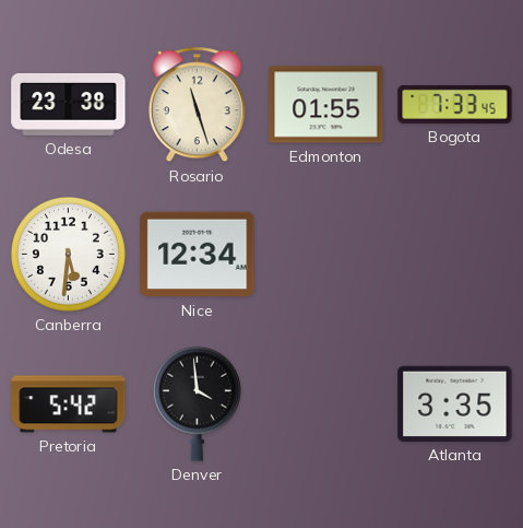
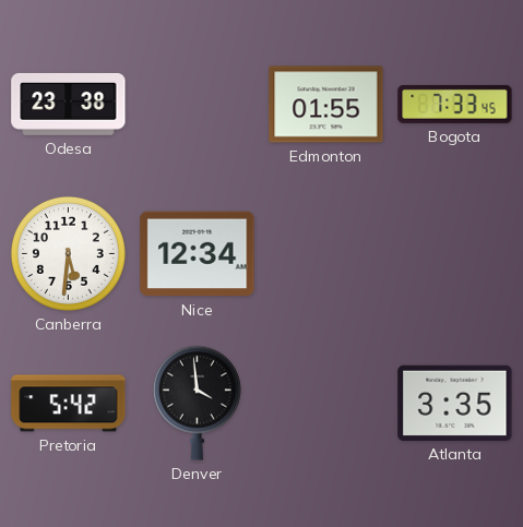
Rosario: 11:27 -> none (197, 105)
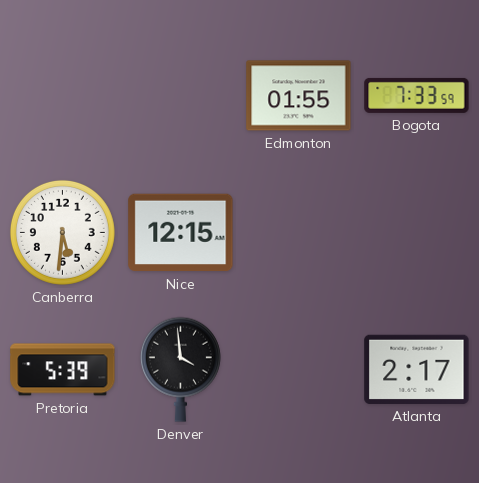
Odesa: 23:38 -> none (69, 104)
Bogota: 7:33:45 -> 7:33:59 (417, 95)
Nice: 12:34 -> 12:15 (181, 233)
Pretoria: 5:42 -> 5:39 (63, 370)
Atlanta: 3:35 -> 2:17 (417, 369)
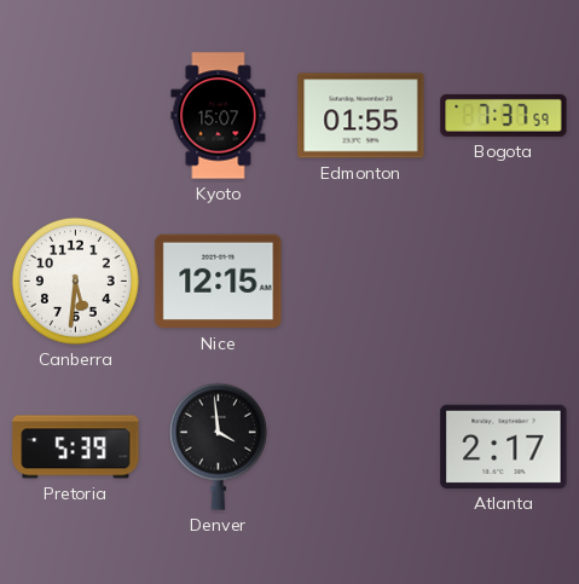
Kyoto: none -> 15:07 (219, 116)
Bogota: 7:33 -> 7:37 (504, 115)
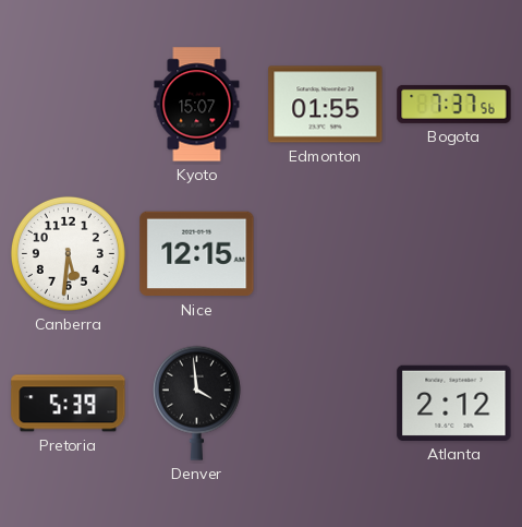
Bogota: 7:37:59 -> 7:37:56 (454, 104)
Atlanta: 2:17 -> 2:12 (454, 403)
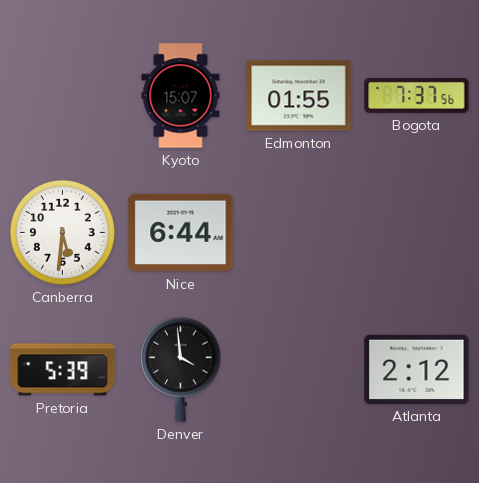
Nice: 12:15 -> 6:44 (181, 233)
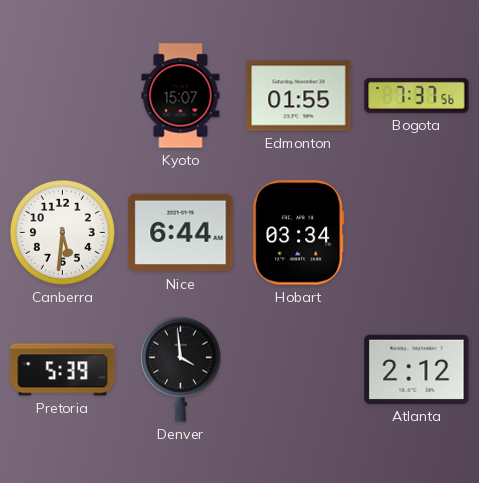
Hobart: none -> 03:34 (299, 233)
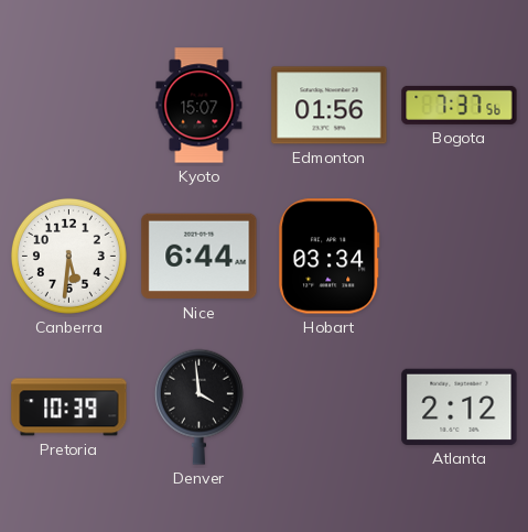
Edmonton: 01:55 -> 01:56 (330, 106)
Pretoria: 5:39 -> 10:39 (69, 408)
